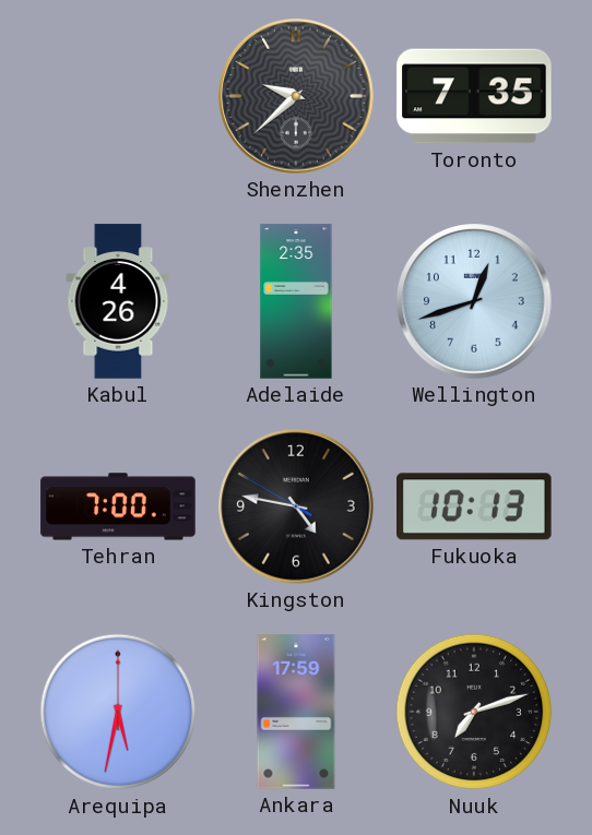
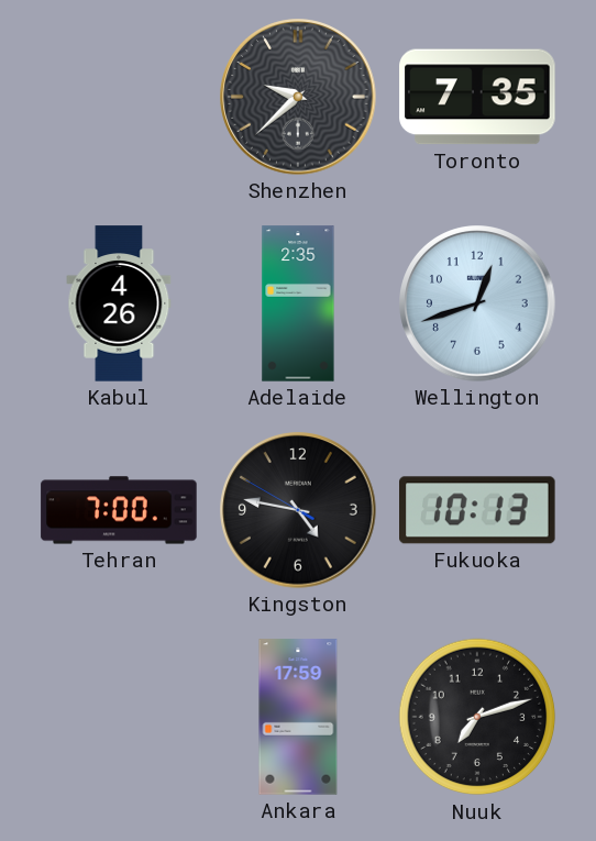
Arequipa: 5:32 -> none (118, 712)
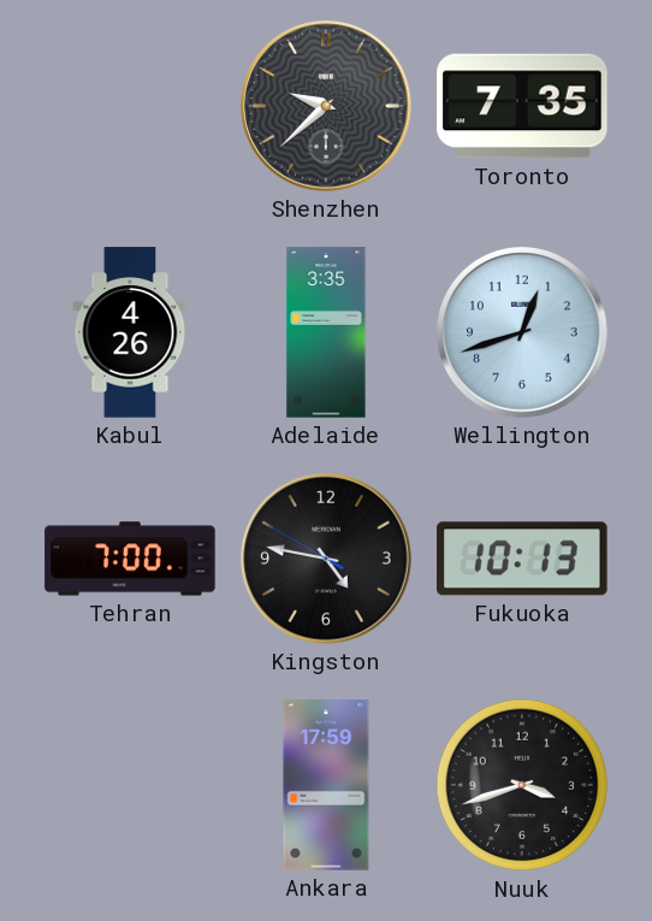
Adelaide: 2:35 -> 3:35 (326, 332)
Nuuk: 7:12 -> 3:42 (522, 785)
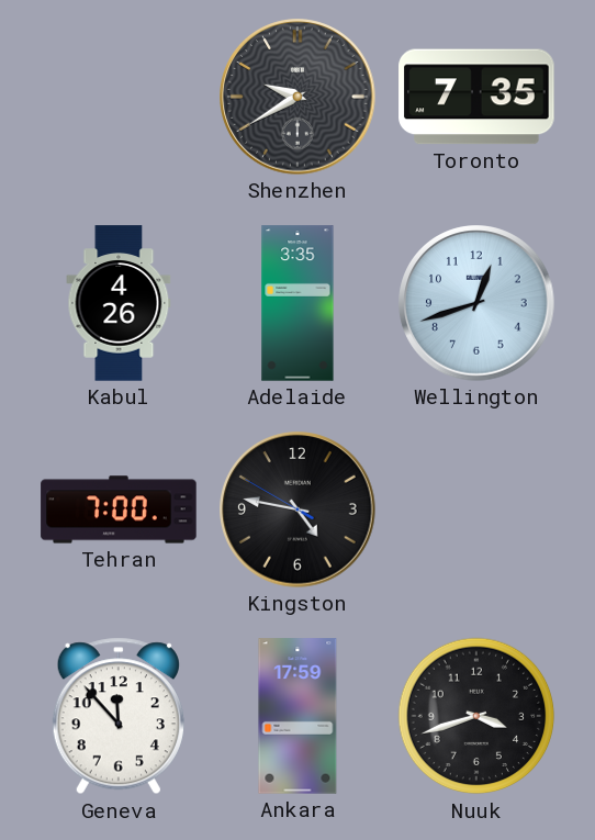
Shenzhen: 9:38 -> 9:40 (297, 97)
Fukuoka: 10:13 -> none (522, 559)
Geneva: none -> 11:53 (119, 716)
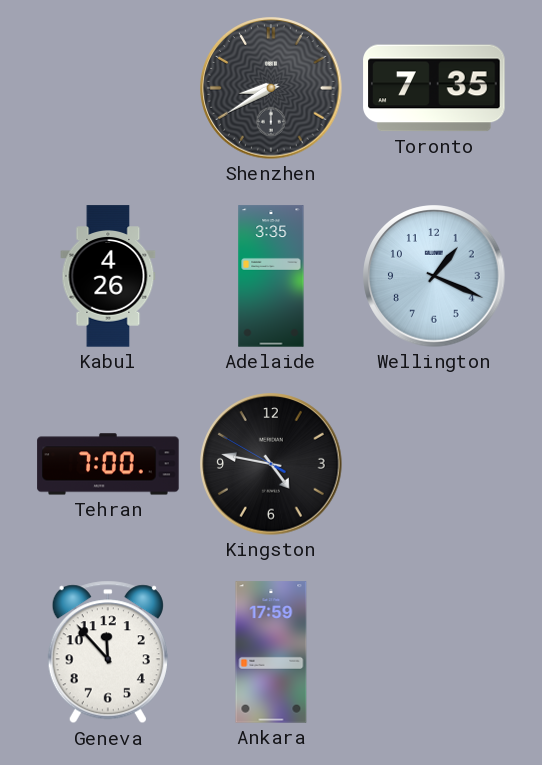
Shenzhen: 9:40 -> 8:40 (271, 88)
Wellington: 12:42 -> 1:19 (434, 276)
Nuuk: 3:42 -> none (476, 716)
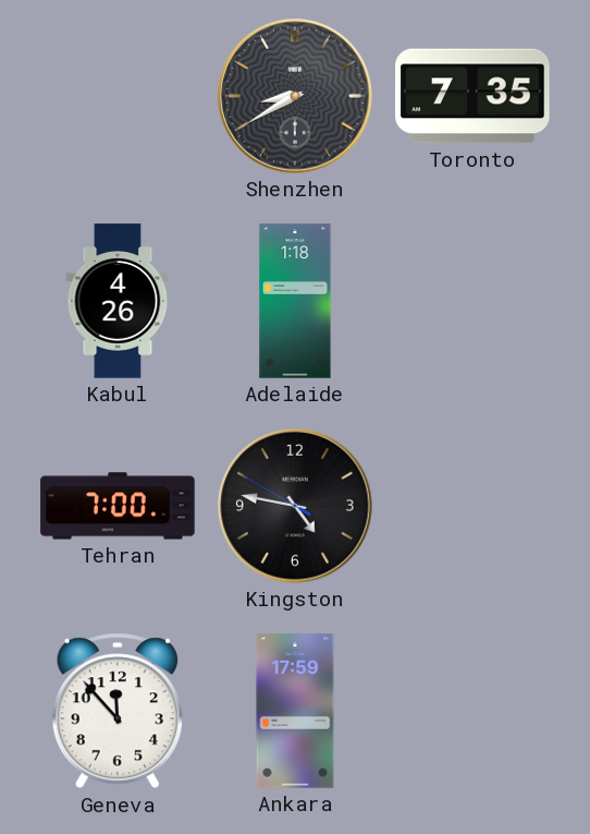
Adelaide: 3:35 -> 1:18 (295, 301)
Wellington: 1:19 -> none (434, 276)
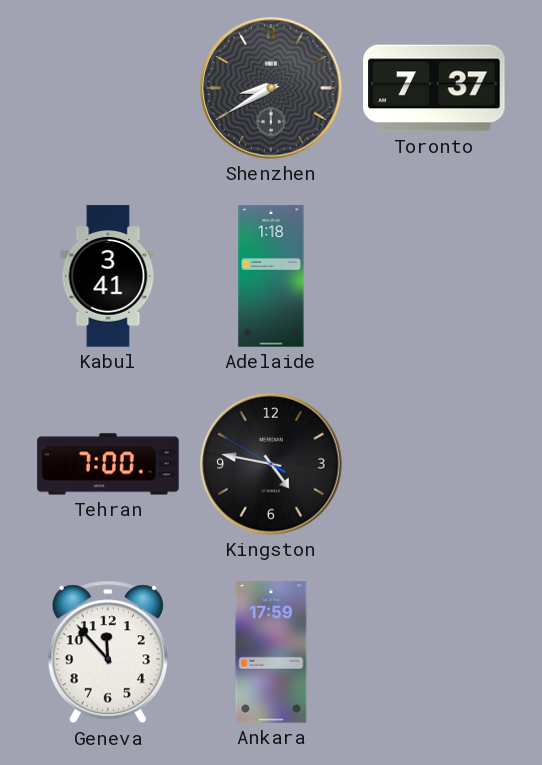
Toronto: 7:35 -> 7:37 (434, 88)
Kabul: 4:26 -> 3:41 (108, 276)
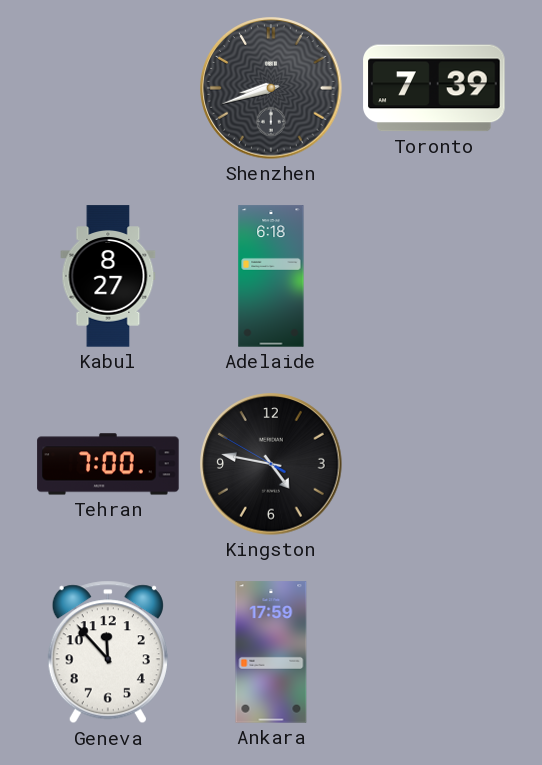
Shenzhen: 8:40 -> 8:42 (271, 88)
Toronto: 7:37 -> 7:39 (434, 88)
Kabul: 3:41 -> 8:27 (108, 276)
Adelaide: 1:18 -> 6:18 (271, 276)
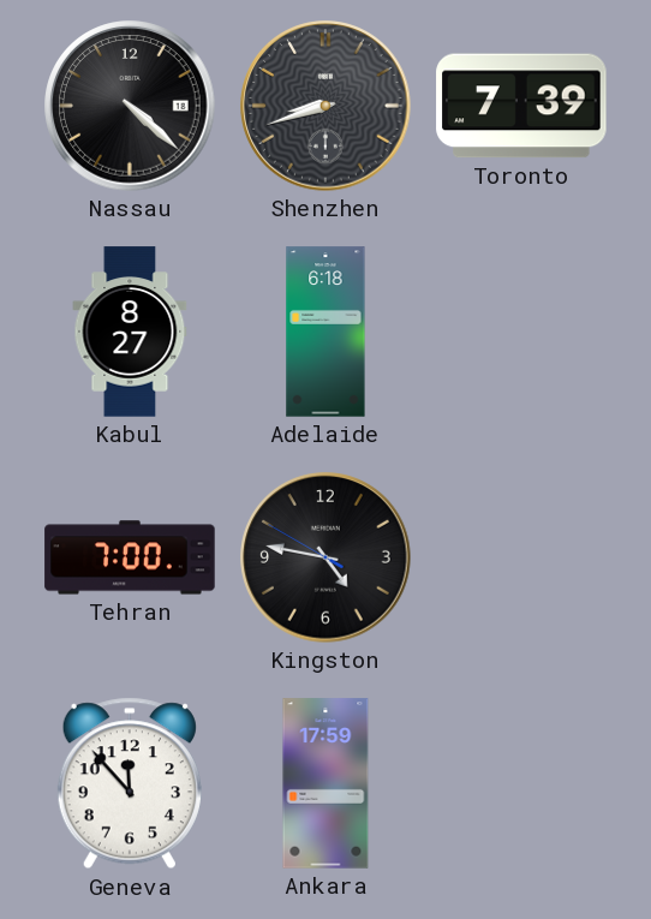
Nassau: none -> 4:22 (130, 106)
